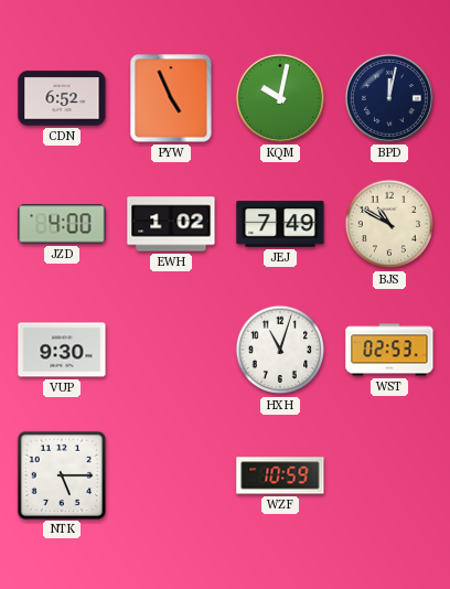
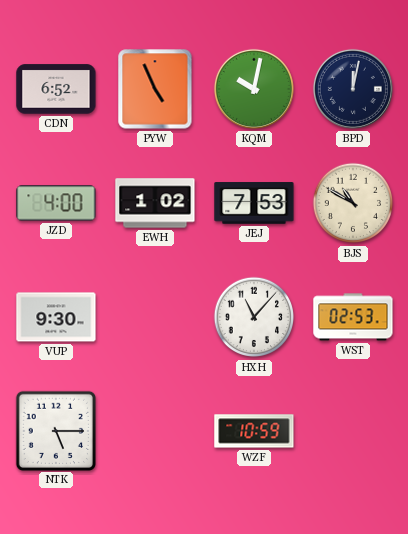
JEJ: 7:49 -> 7:53 (254, 203)
HXH: 11:03 -> 11:07 (254, 317)
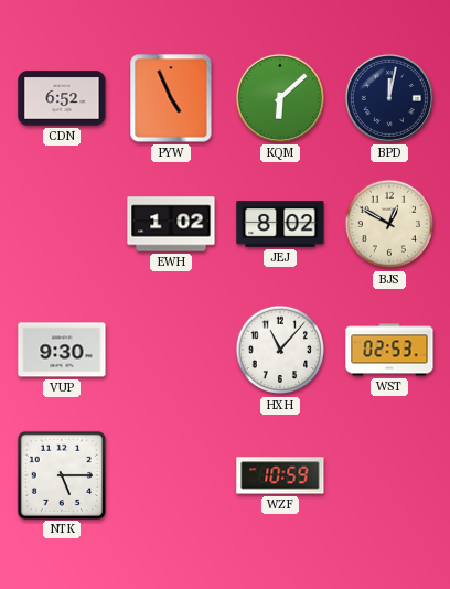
KQM: 10:02 -> 6:08 (280, 98)
JZD: 4:00 -> none (56, 203)
JEJ: 7:53 -> 8:02 (280, 224)
BJS: 10:50 -> 12:50 (389, 224)
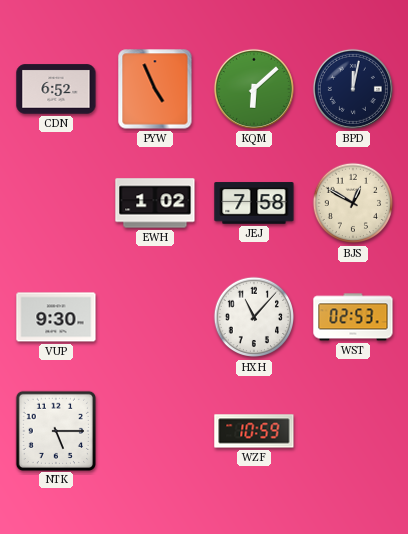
JEJ: 8:02 -> 7:58 (254, 203)
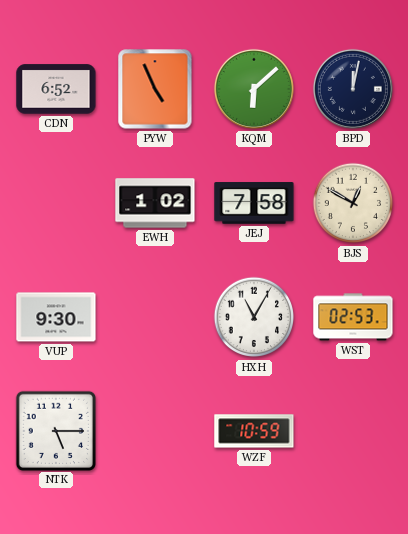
HXH: 11:07 -> 11:05 (254, 317)
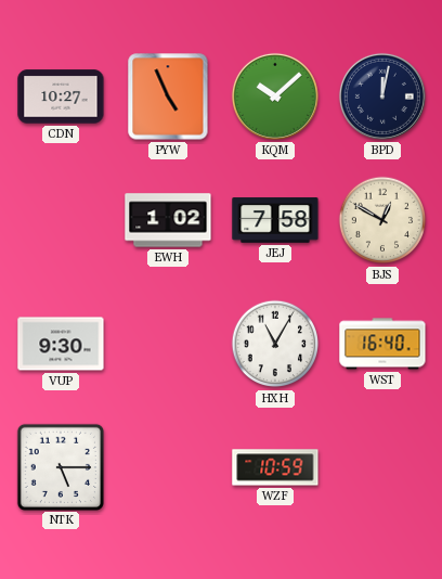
CDN: 6:52 -> 10:27 (61, 97)
KQM: 6:08 -> 10:08 (275, 97)
WST: 02:53 -> 16:40 (382, 344)
